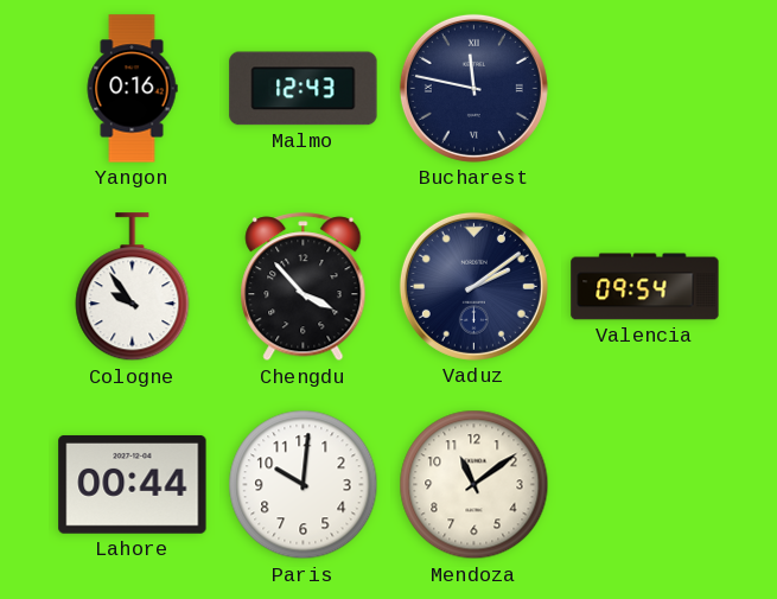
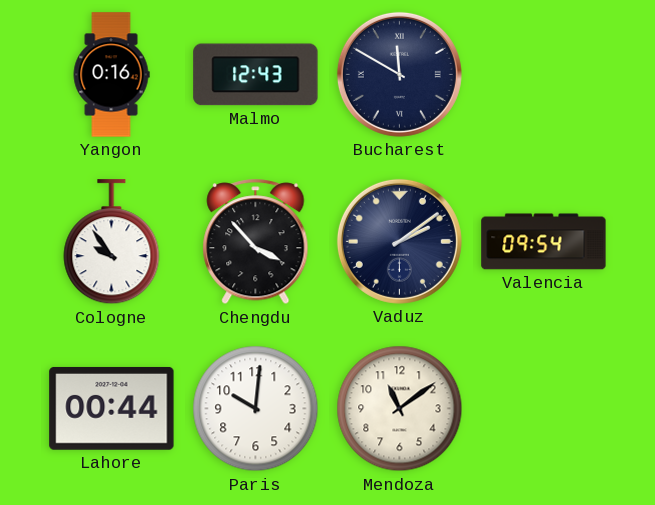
Bucharest: 11:47 -> 11:50 (399, 74)
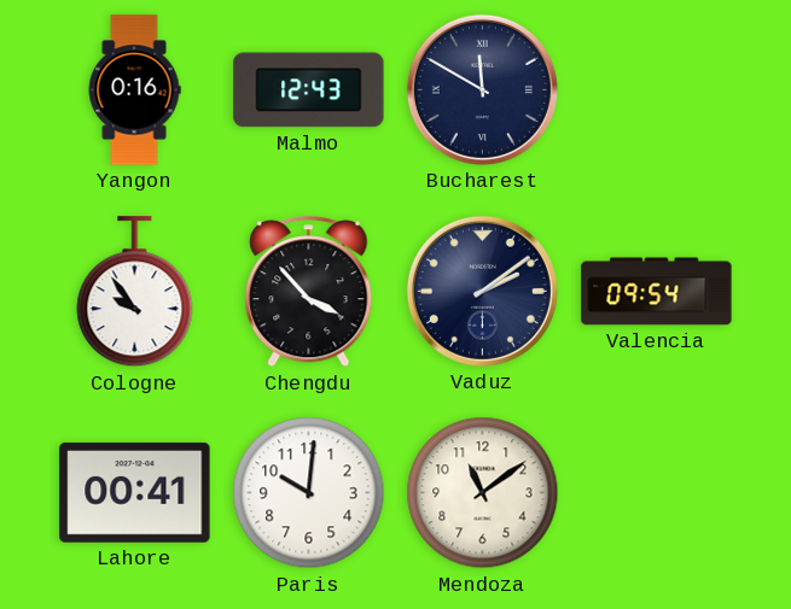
Lahore: 00:44 -> 00:41 (135, 492)
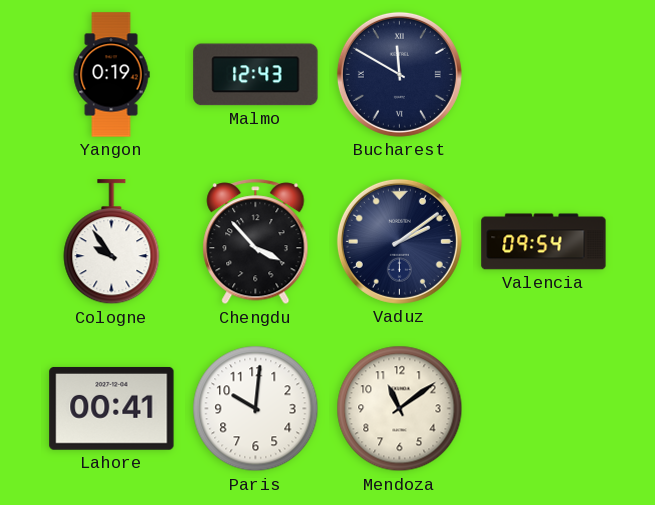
Yangon: 0:16 -> 0:19 (111, 75)
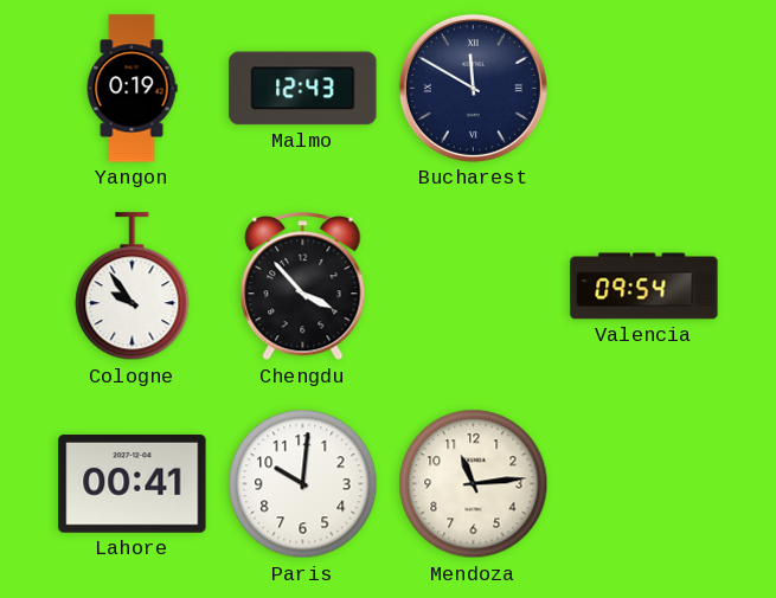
Vaduz: 2:09 -> none (399, 241)
Mendoza: 11:09 -> 11:14 (474, 484)
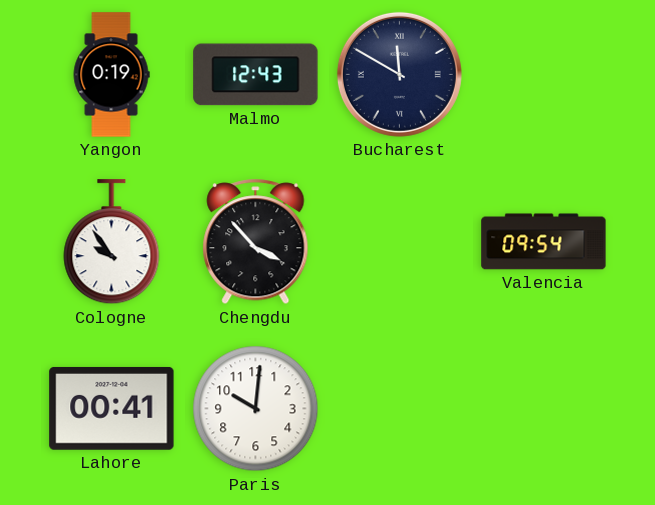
Mendoza: 11:14 -> none (474, 484)
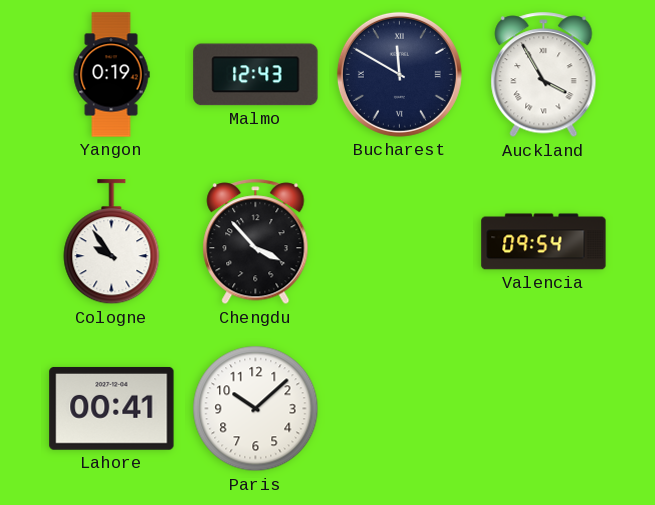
Auckland: none -> 3:55 (544, 75)
Paris: 10:01 -> 10:08 (256, 409)
